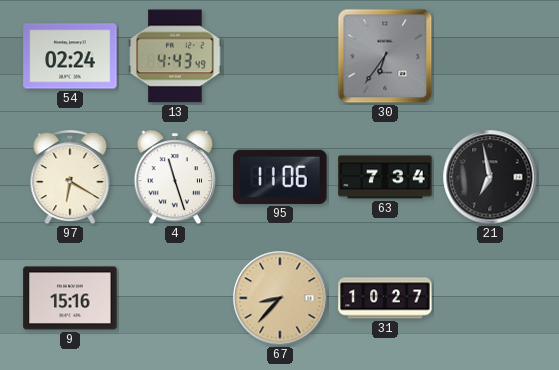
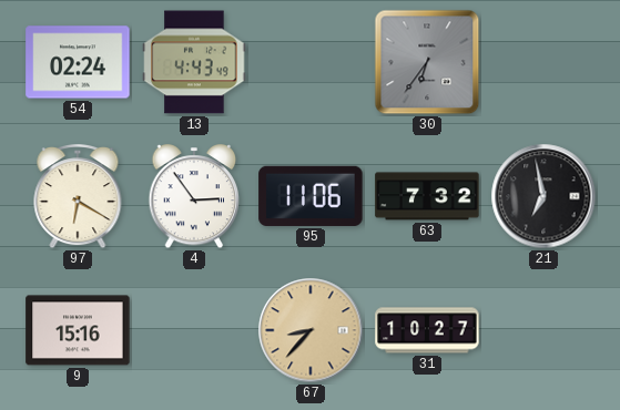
4: 11:27 -> 2:54 (194, 197)
63: 7:34 -> 7:32 (427, 196)
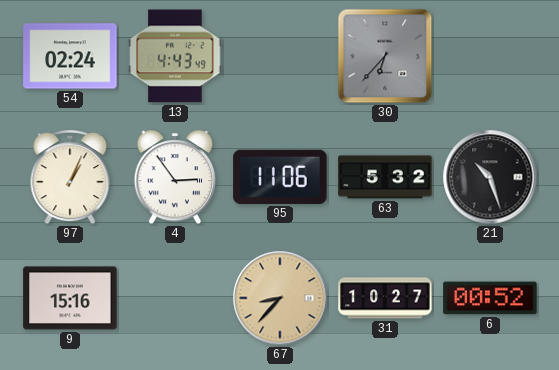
30: 6:36 -> 6:37 (385, 56)
97: 6:20 -> 1:04 (70, 178)
63: 7:32 -> 5:32 (385, 177)
21: 6:58 -> 10:27 (490, 177)
6: none -> 00:52 (490, 298)
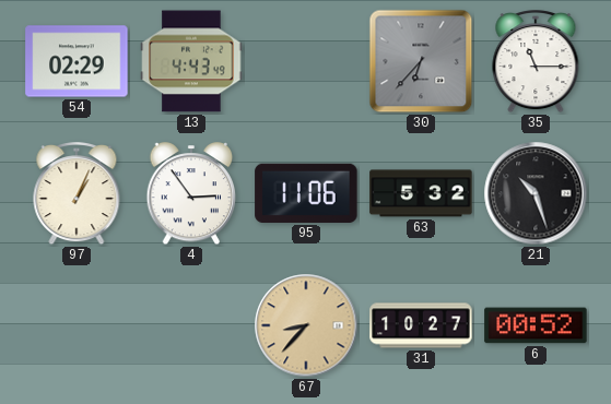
54: 02:24 -> 02:29 (77, 61)
35: none -> 11:15 (536, 62)
9: 15:16 -> none (70, 298)
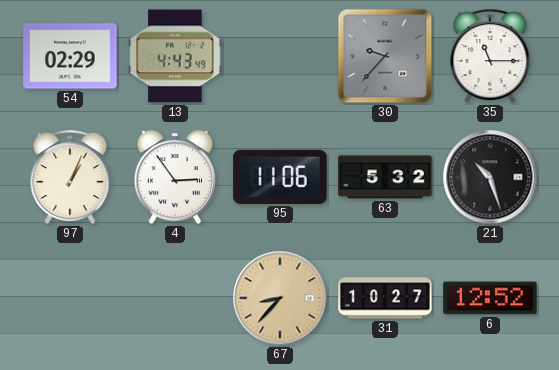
30: 6:37 -> 9:37 (385, 56)
6: 00:52 -> 12:52 (490, 298)
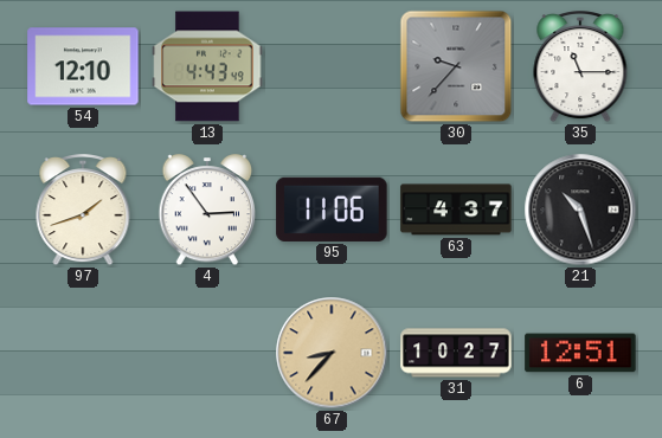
54: 02:29 -> 12:10 (83, 66)
97: 1:04 -> 1:42 (83, 211)
63: 5:32 -> 4:37 (456, 210)
6: 12:52 -> 12:51 (580, 353)
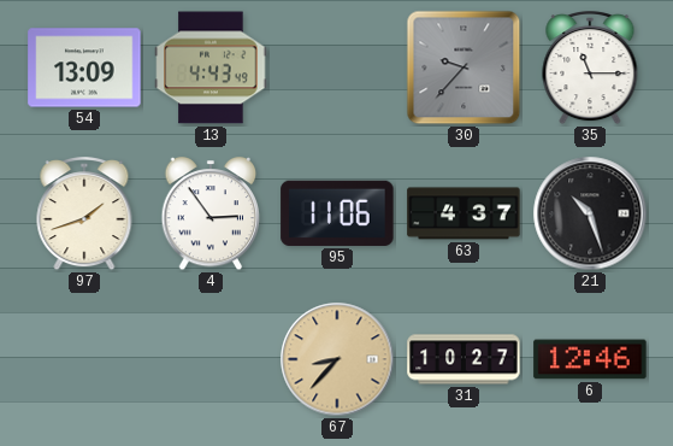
54: 12:10 -> 13:09 (84, 68)
6: 12:51 -> 12:46 (590, 359)
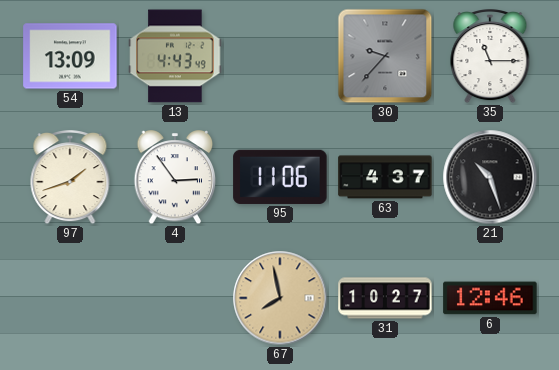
67: 8:37 -> 7:58 (280, 298)
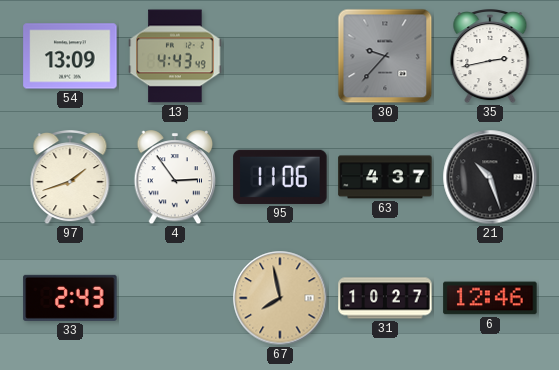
35: 11:15 -> 2:43 (490, 57)
33: none -> 2:43 (70, 298)
